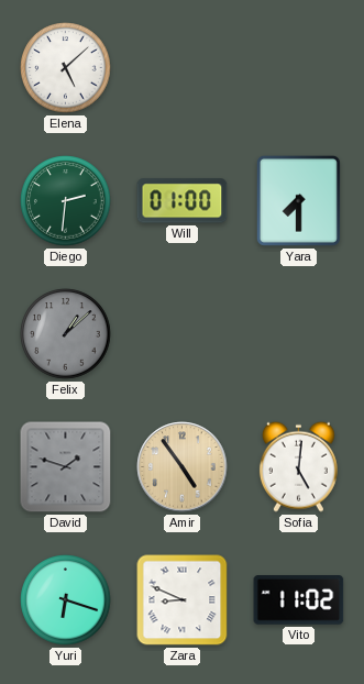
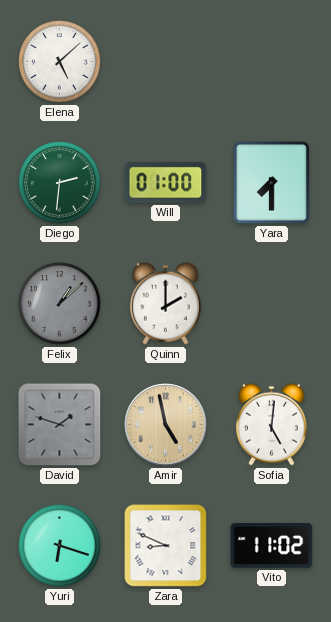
Quinn: none -> 2:00 (165, 303)
Amir: 4:54 -> 4:58 (166, 425)
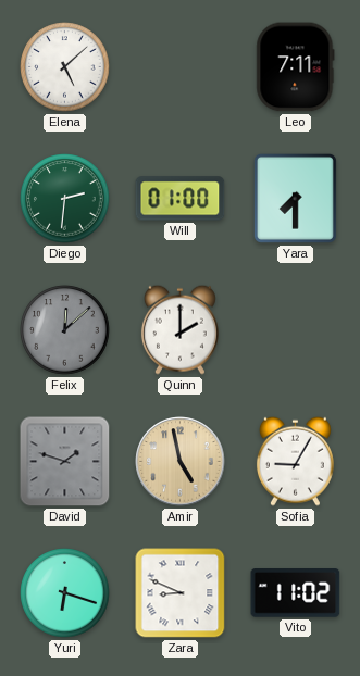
Leo: none -> 7:11 (296, 67)
Felix: 1:08 -> 12:08 (65, 330)
Sofia: 5:01 -> 9:05 (295, 461)
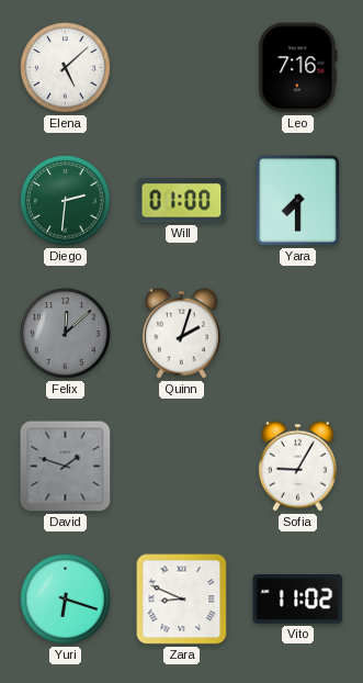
Leo: 7:11 -> 7:16 (298, 68)
Quinn: 2:00 -> 2:03 (181, 333)
Amir: 4:58 -> none (181, 462)
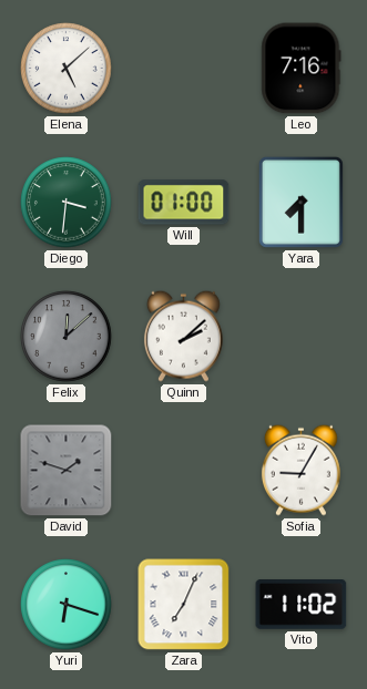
Diego: 2:31 -> 3:31 (67, 203)
Quinn: 2:03 -> 2:08 (183, 336)
Zara: 8:49 -> 7:04 (184, 605)
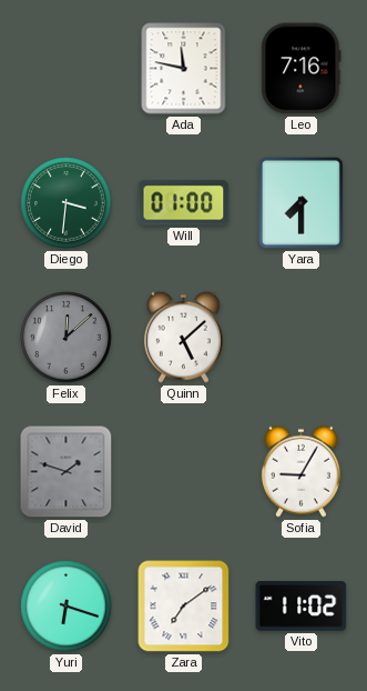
Elena: 5:08 -> none (67, 69)
Ada: none -> 11:47 (184, 69)
Quinn: 2:08 -> 5:08 (183, 337)
Zara: 7:04 -> 7:09 (184, 607)
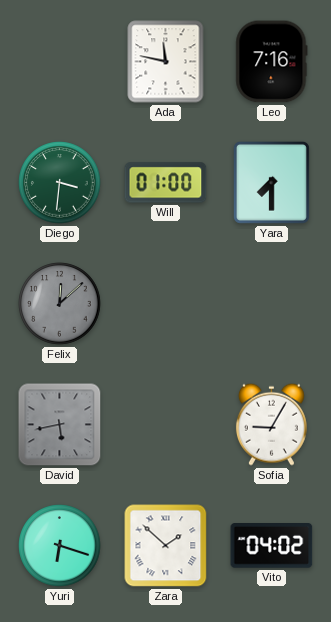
Quinn: 5:08 -> none (183, 337)
David: 1:48 -> 5:43 (60, 425)
Zara: 7:09 -> 1:52 (166, 546)
Vito: 11:02 -> 04:02 (272, 546)
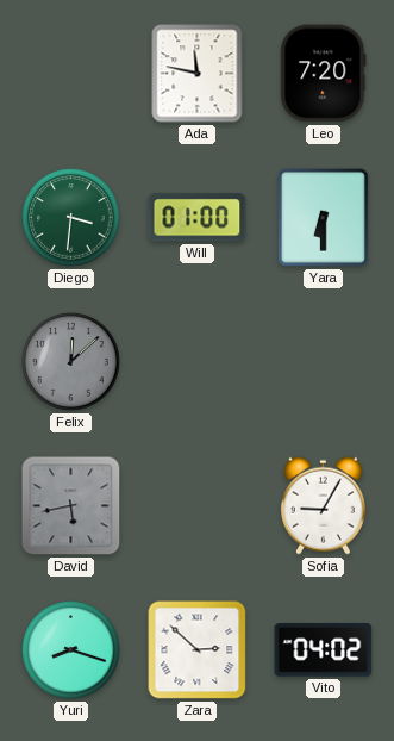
Leo: 7:16 -> 7:20 (324, 74)
Yara: 7:30 -> 6:30 (323, 217)
Yuri: 6:18 -> 8:18 (71, 650)
Zara: 1:52 -> 2:52 (198, 650)
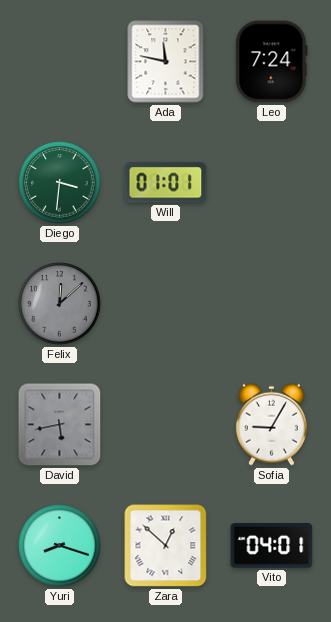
Leo: 7:20 -> 7:24 (272, 62)
Will: 01:00 -> 01:01 (166, 183)
Yara: 6:30 -> none (323, 217)
Zara: 2:52 -> 12:52 (166, 546)
Vito: 04:02 -> 04:01 (272, 546)
